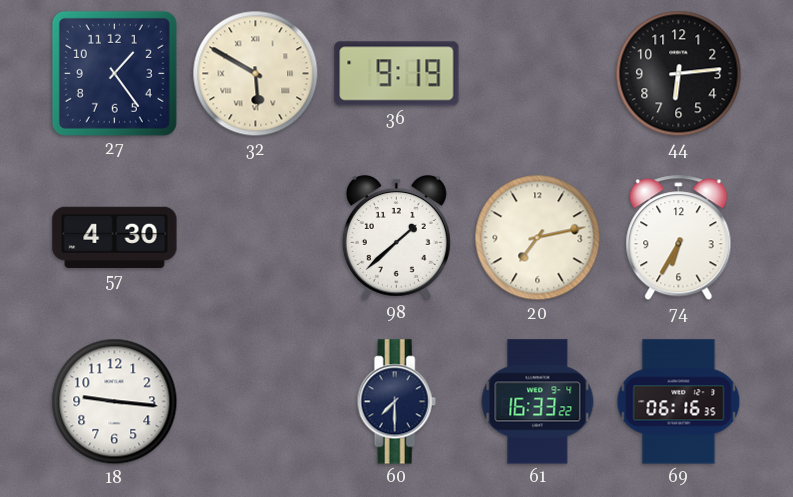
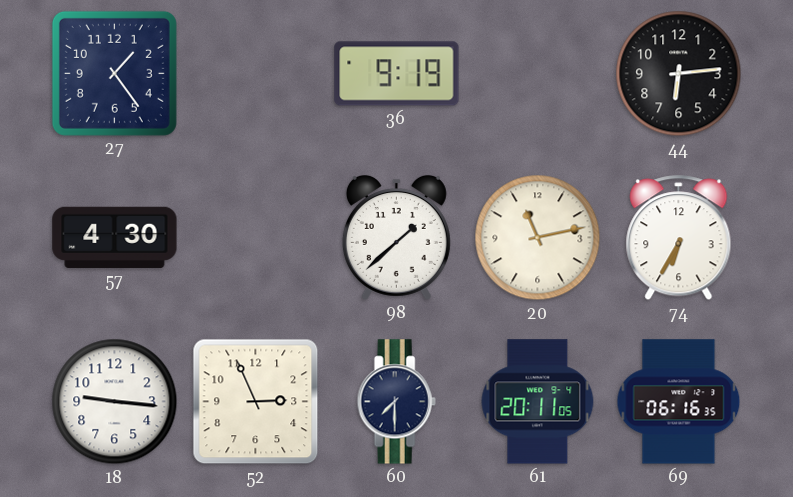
32: 5:50 -> none (256, 74)
20: 7:13 -> 11:13 (538, 238)
52: none -> 2:56 (256, 402)
61: 16:33 -> 20:11 (538, 402)
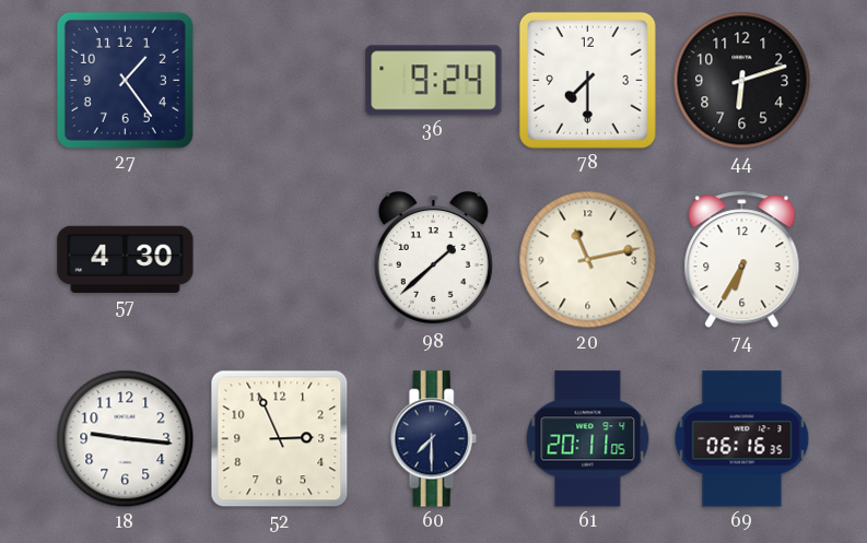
36: 9:19 -> 9:24 (434, 81)
78: none -> 7:30 (587, 80)
44: 6:14 -> 6:12 (742, 81)
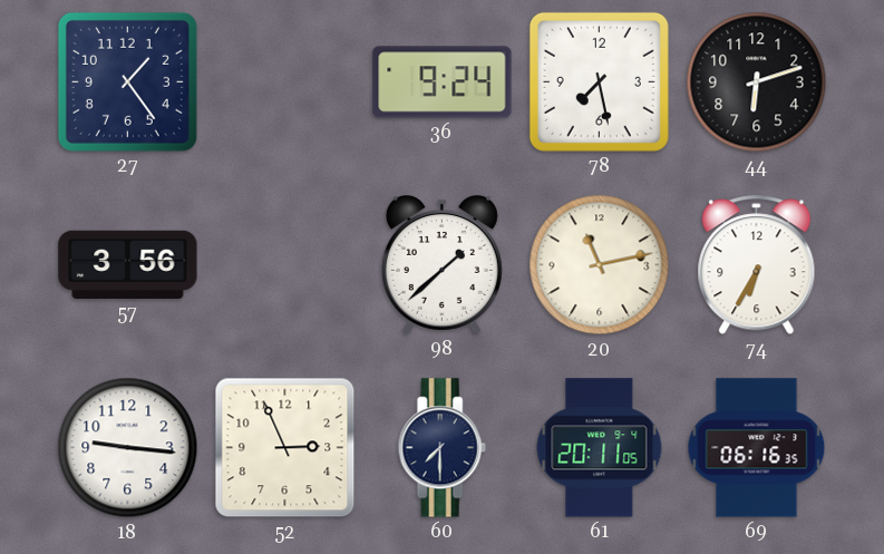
78: 7:30 -> 7:28 (599, 81)
57: 4:30 -> 3:56 (128, 264)
